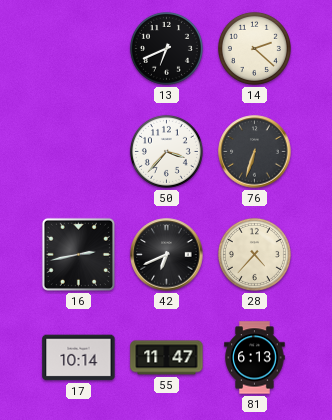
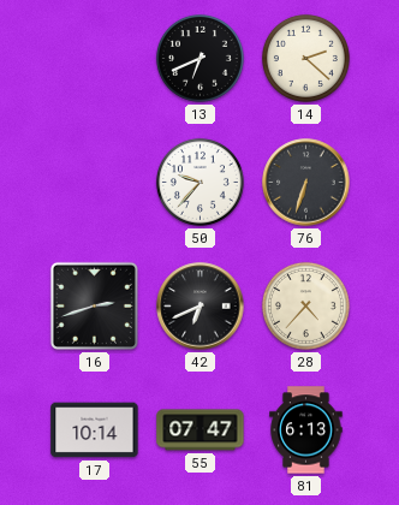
50: 3:37 -> 9:37 (199, 182)
16: 2:43 -> 2:42 (94, 305)
55: 11:47 -> 07:47 (201, 430)
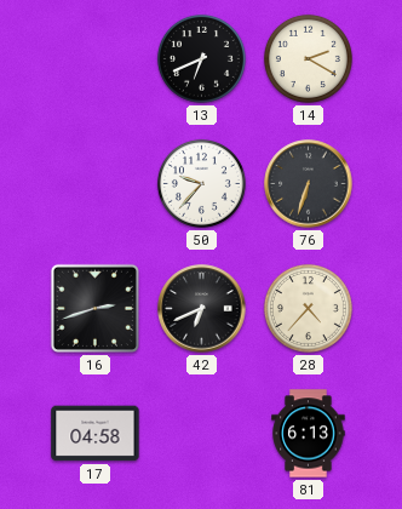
14: 2:22 -> 2:20 (308, 58)
17: 10:14 -> 04:58 (96, 434)
55: 07:47 -> none (201, 430)
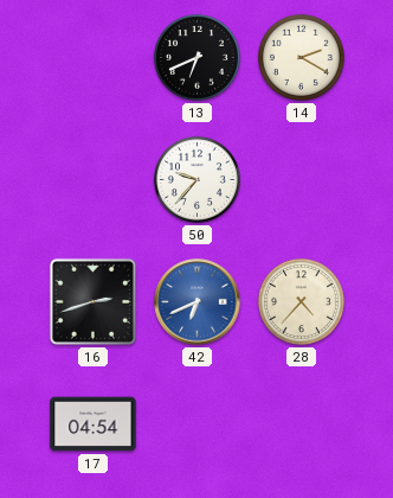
76: 6:33 -> none (309, 184)
42 dial: black -> blue (198, 302)
17: 04:58 -> 04:54 (94, 424)
81: 6:13 -> none (309, 434)
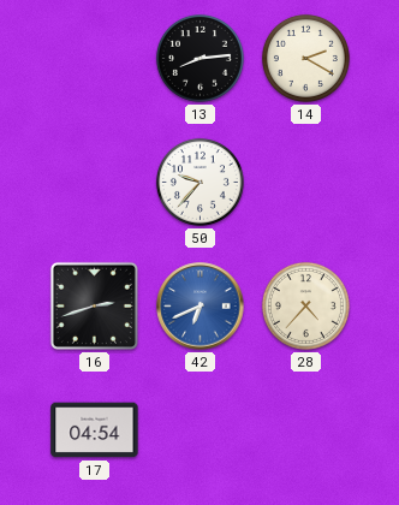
13: 6:41 -> 8:14 (199, 58)
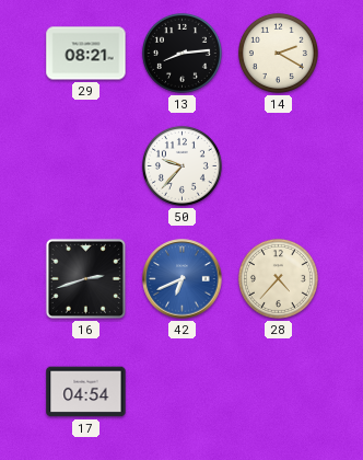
29: none -> 08:21 (86, 54)
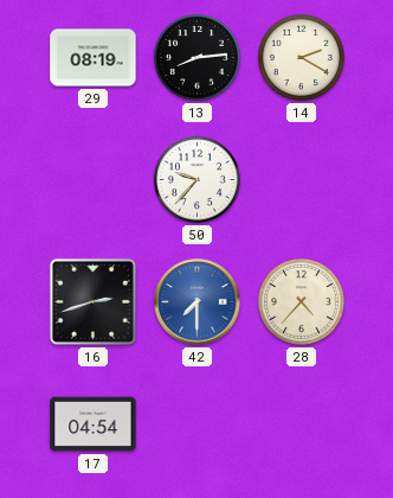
29: 08:21 -> 08:19 (94, 58)
42: 6:41 -> 7:30 (198, 302)
